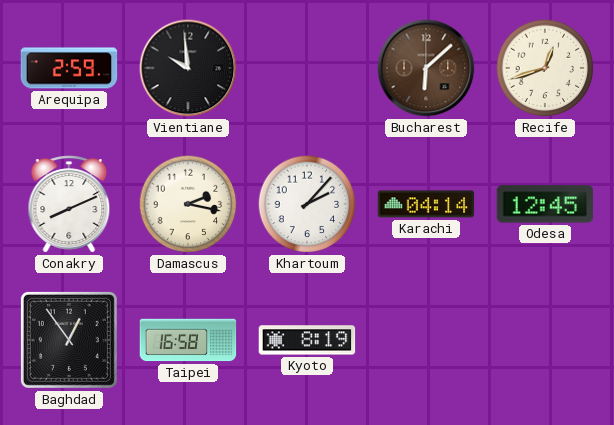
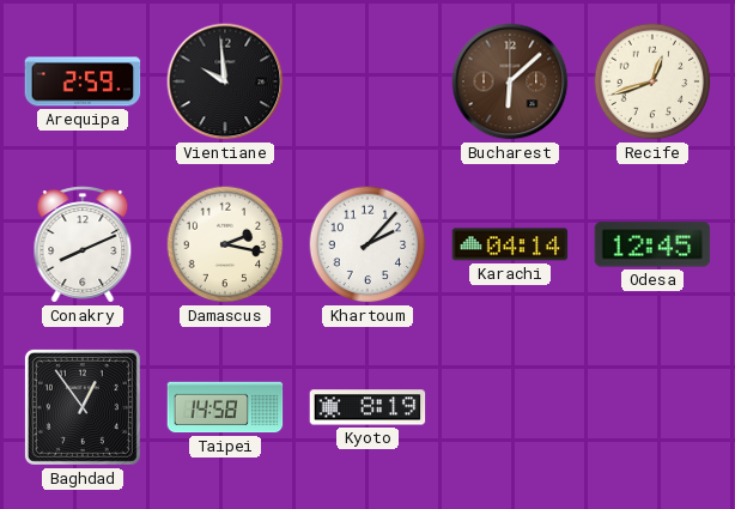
Taipei: 16:58 -> 14:58 (225, 407)
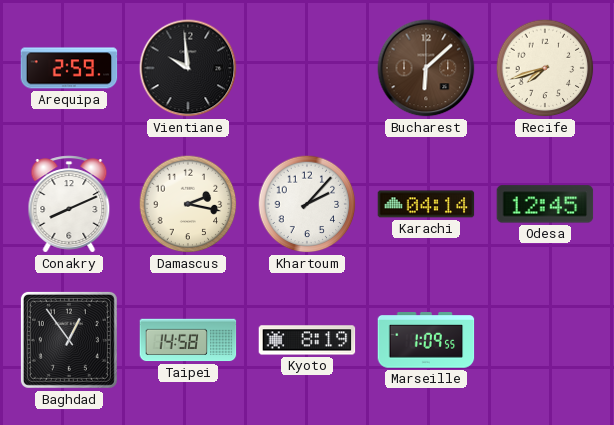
Recife: 12:42 -> 7:42 (545, 68)
Marseille: none -> 1:09 (426, 340)
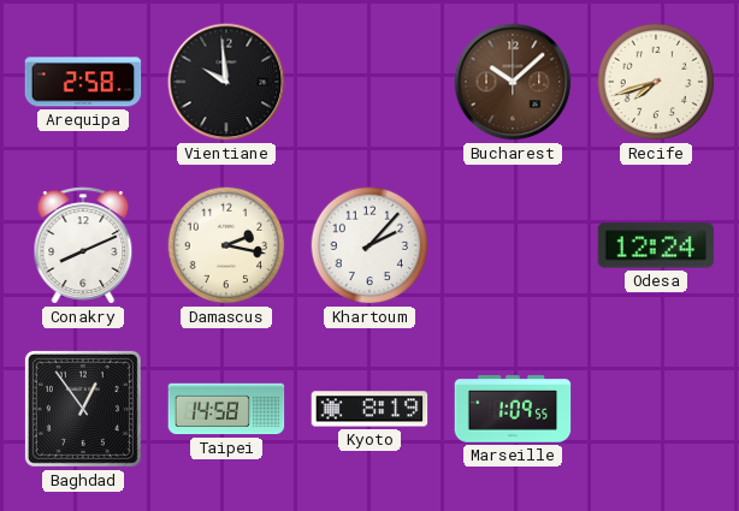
Arequipa: 2:59 -> 2:58 (83, 82)
Bucharest: 6:08 -> 10:08 (513, 82)
Karachi: 04:14 -> none (426, 204)
Odesa: 12:45 -> 12:24 (656, 245)
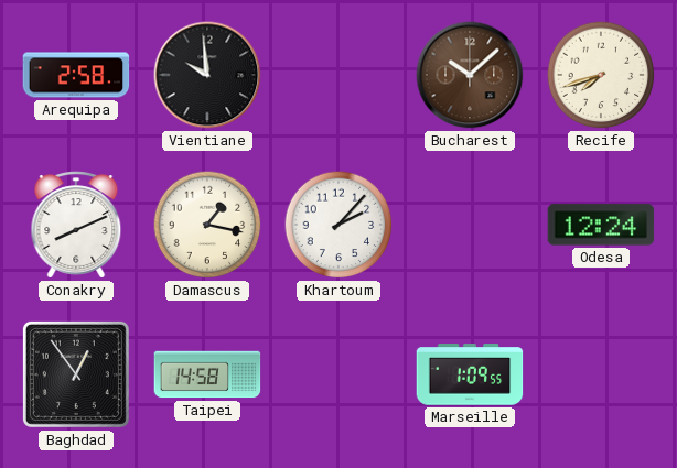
Damascus: 2:17 -> 1:17 (207, 225)
Kyoto: 8:19 -> none (369, 409)
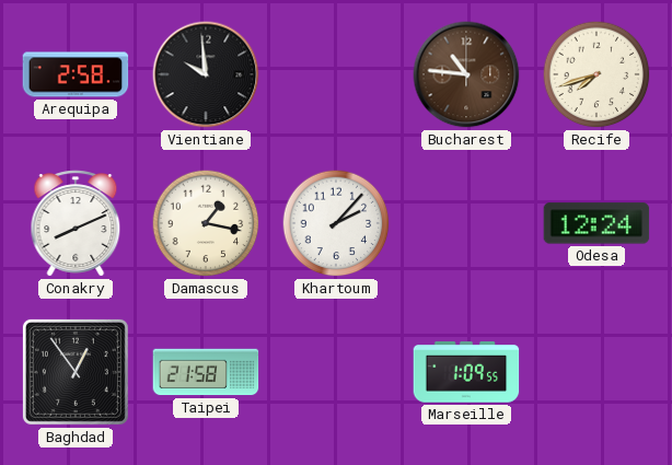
Bucharest: 10:08 -> 10:46 (466, 74)
Taipei: 14:58 -> 21:58 (206, 372)
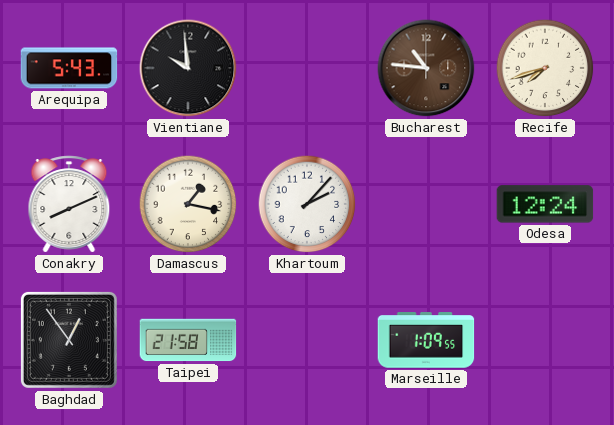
Arequipa: 2:58 -> 5:43 (69, 68)
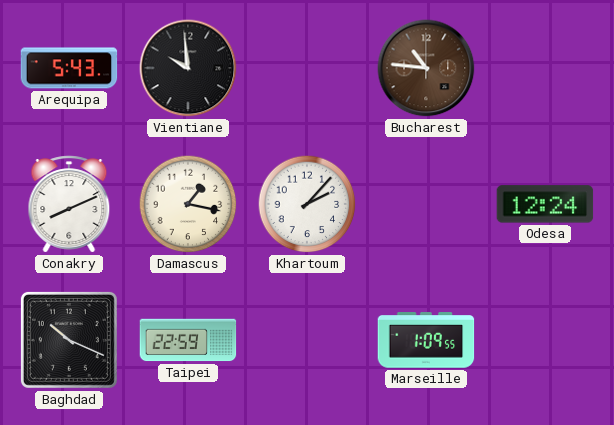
Recife: 7:42 -> none (545, 68)
Baghdad: 12:54 -> 10:19 (69, 340)
Taipei: 21:58 -> 22:59 (188, 340)
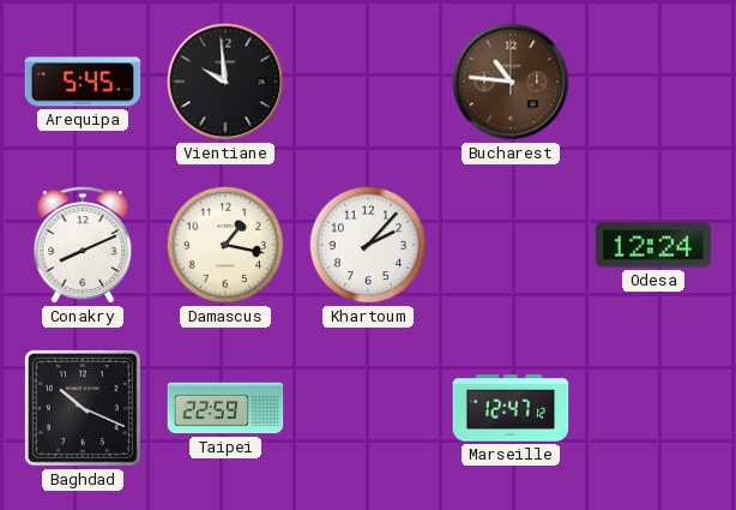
Arequipa: 5:43 -> 5:45 (83, 82)
Marseille: 1:09 -> 12:47 (511, 408)
